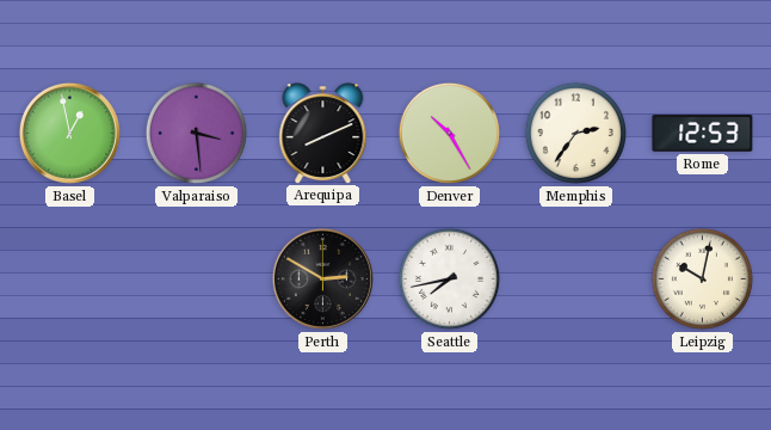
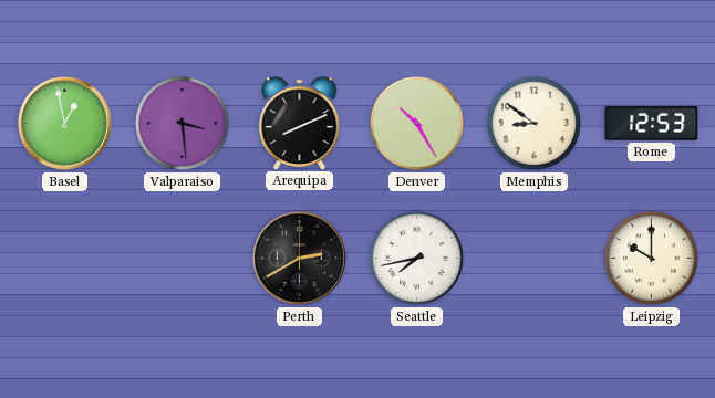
Memphis: 2:36 -> 8:51 (533, 123)
Perth: 2:50 -> 2:40 (299, 258)
Leipzig: 10:02 -> 10:00 (651, 258)
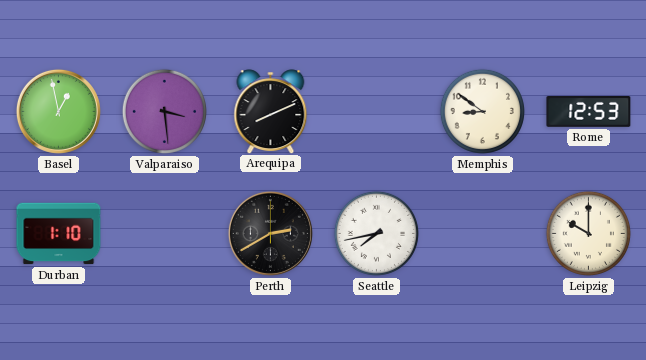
Denver: 10:25 -> none (416, 123)
Durban: none -> 1:10 (59, 234)
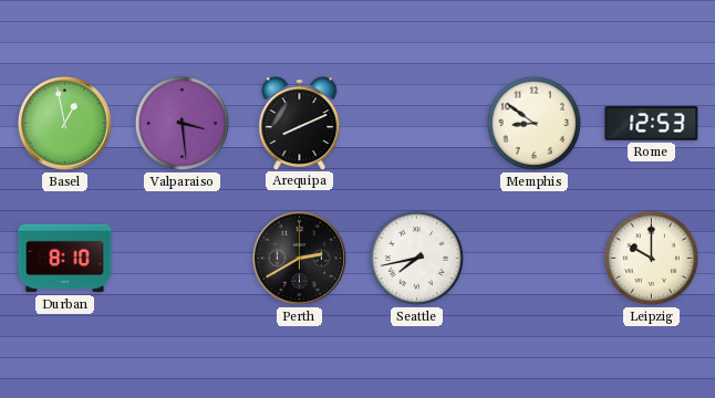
Durban: 1:10 -> 8:10 (65, 259)
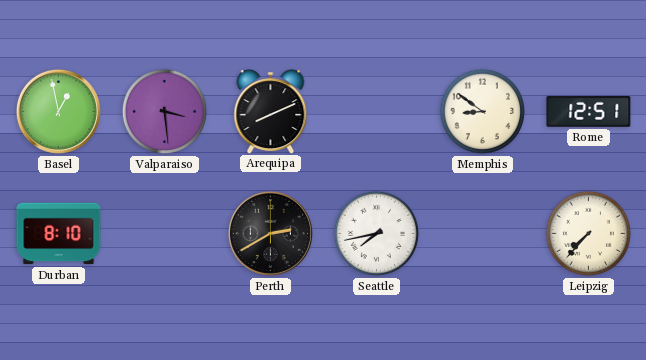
Rome: 12:53 -> 12:51 (589, 112)
Leipzig: 10:00 -> 7:37 (588, 233)
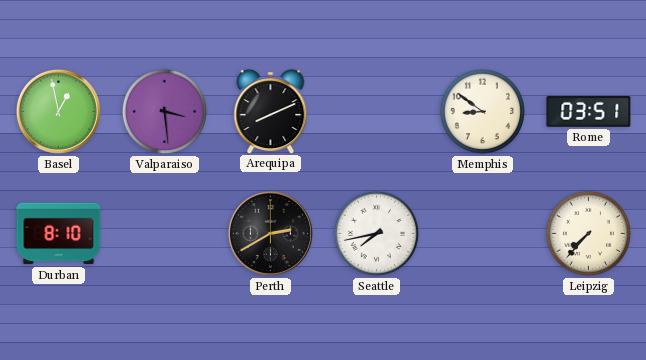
Rome: 12:51 -> 03:51 (589, 112)
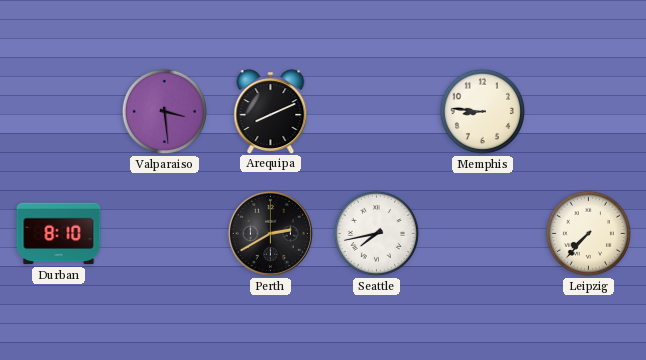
Basel: 12:58 -> none (58, 111)
Memphis: 8:51 -> 8:46 (482, 111)
Rome: 03:51 -> none (589, 112)
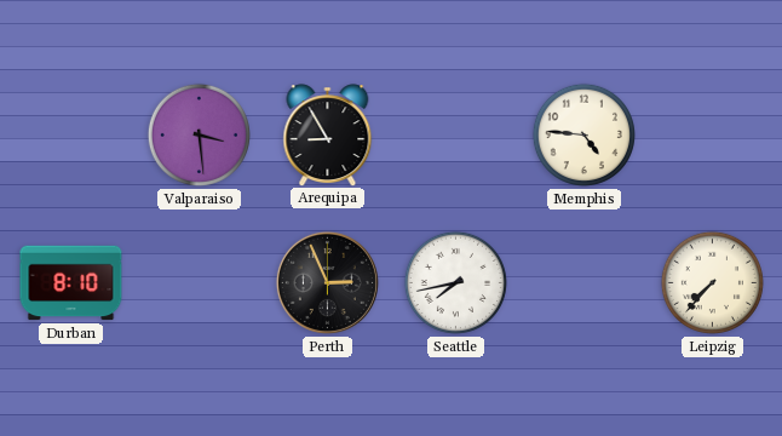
Arequipa: 8:11 -> 8:55 (328, 134)
Memphis: 8:46 -> 4:46 (583, 134)
Perth: 2:40 -> 2:56 (327, 282)
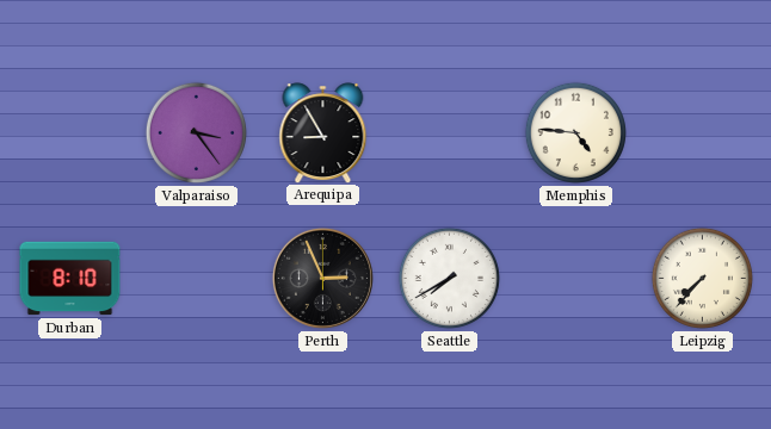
Valparaiso: 3:29 -> 3:24 (196, 132)
Seattle: 7:43 -> 7:40 (449, 278)
